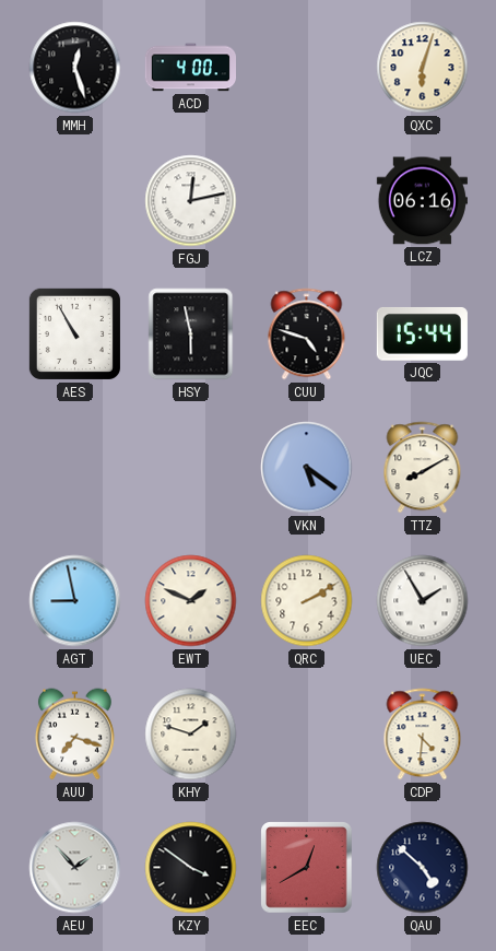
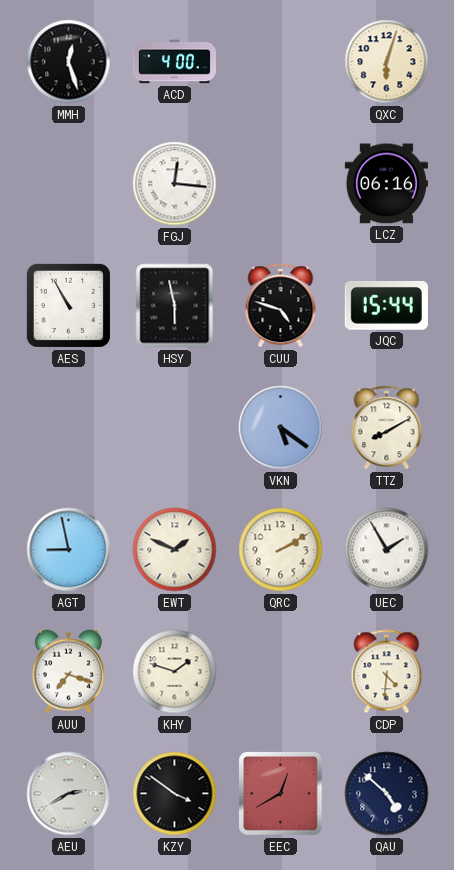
FGJ: 12:13 -> 12:16 (175, 184)
AEU: 1:53 -> 2:40 (69, 794)
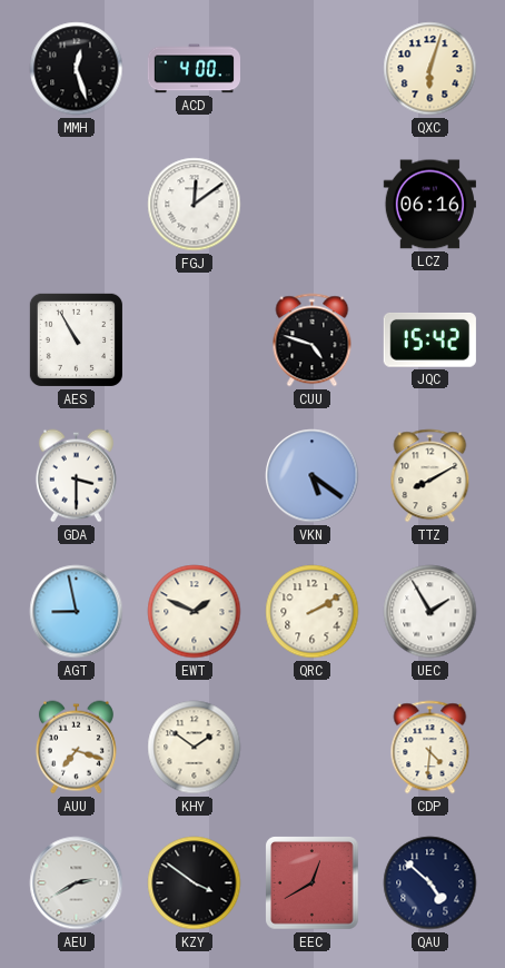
FGJ: 12:16 -> 12:09 (195, 205)
HSY: 5:58 -> none (175, 306)
JQC: 15:44 -> 15:42 (429, 339)
GDA: none -> 3:30 (76, 476)
KHY: 1:48 -> 1:51 (195, 748)
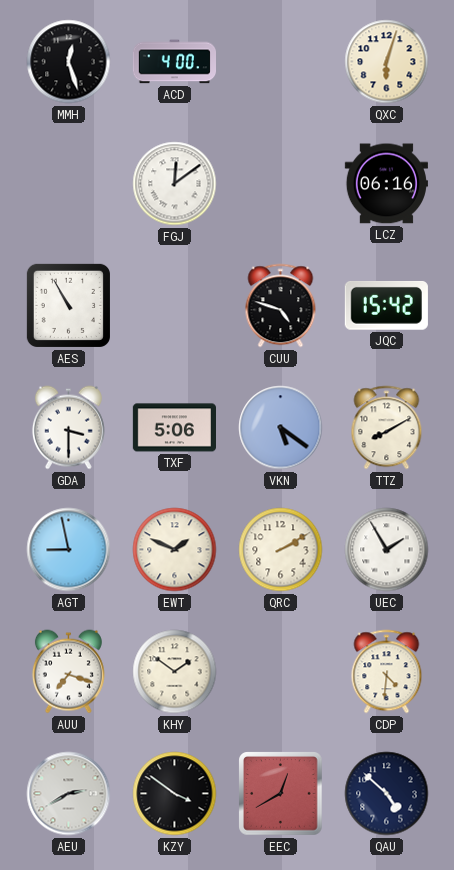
TXF: none -> 5:06 (174, 428)
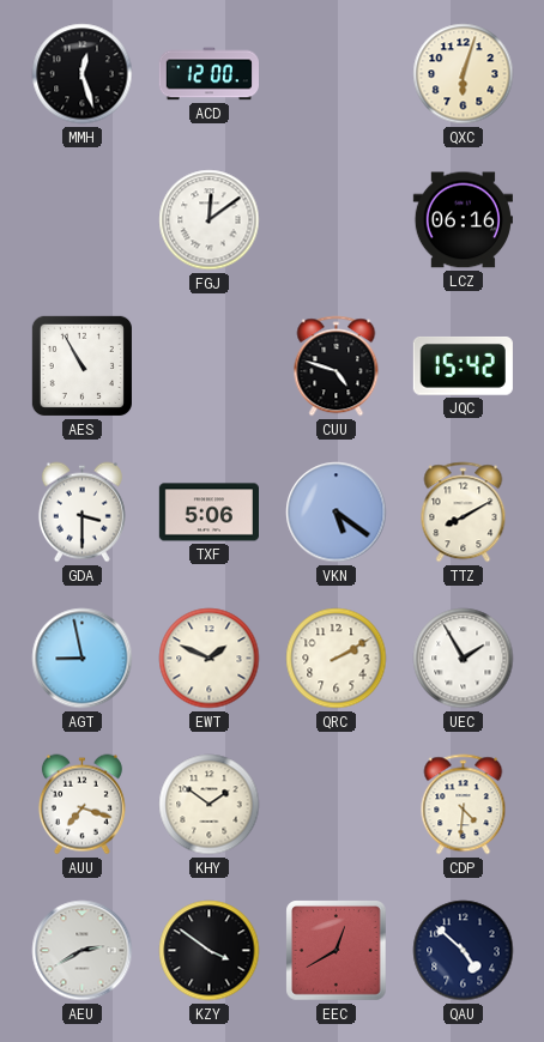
ACD: 4:00 -> 12:00 (208, 74)
